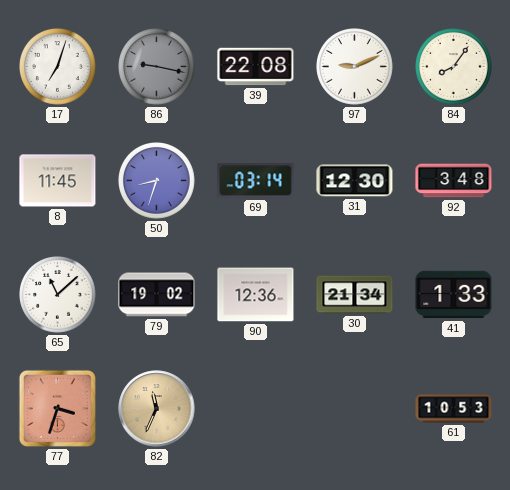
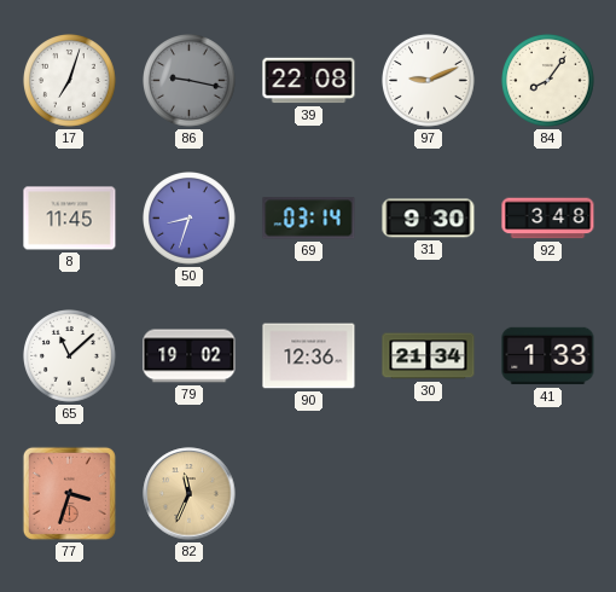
31: 12:30 -> 9:30 (429, 219)
61: 10:53 -> none (454, 409)
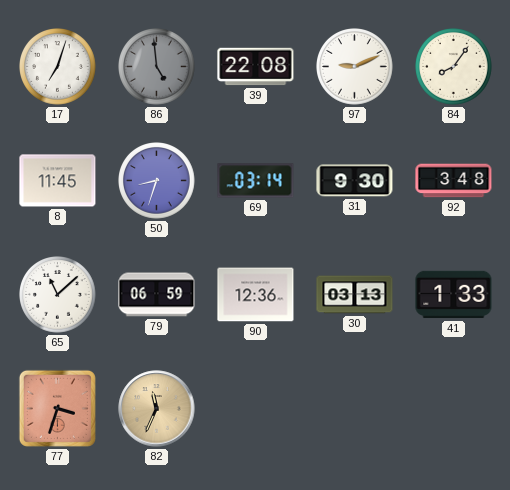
86: 9:17 -> 4:59 (157, 67)
79: 19:02 -> 06:59 (157, 295)
30: 21:34 -> 03:13 (355, 295)
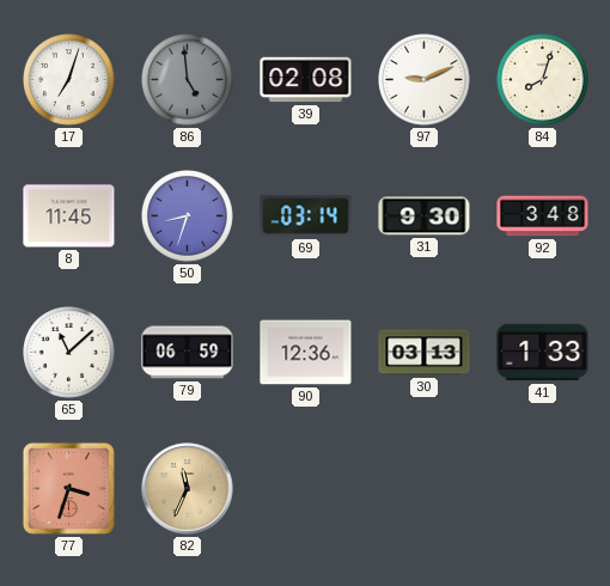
39: 22:08 -> 02:08 (306, 80)
84: 8:06 -> 8:03 (543, 80)
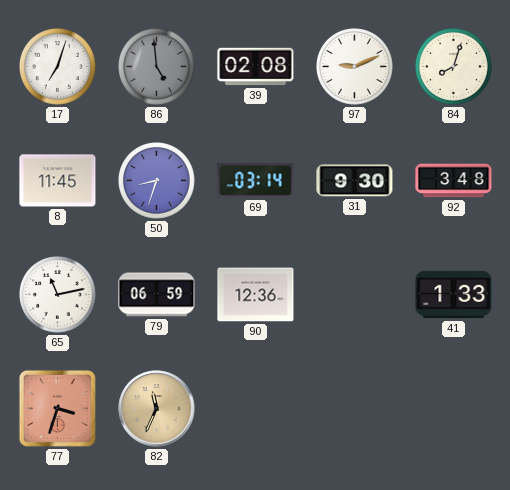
65: 11:08 -> 11:13 (58, 295)
30: 03:13 -> none (425, 353)
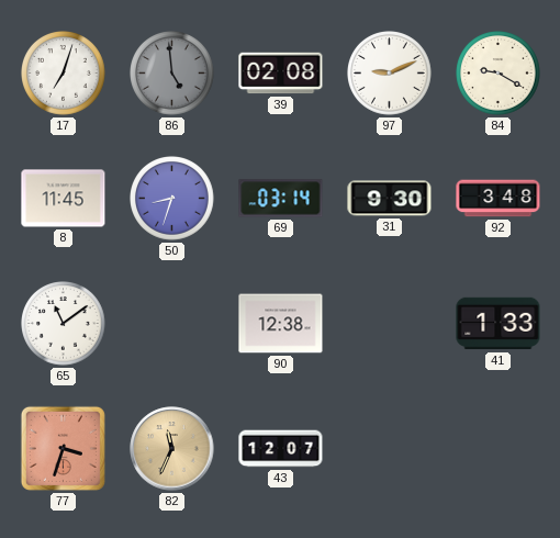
84: 8:03 -> 9:20 (499, 74)
65: 11:13 -> 11:09 (64, 324)
79: 06:59 -> none (157, 295)
90: 12:36 -> 12:38 (281, 324)
43: none -> 12:07 (281, 449)
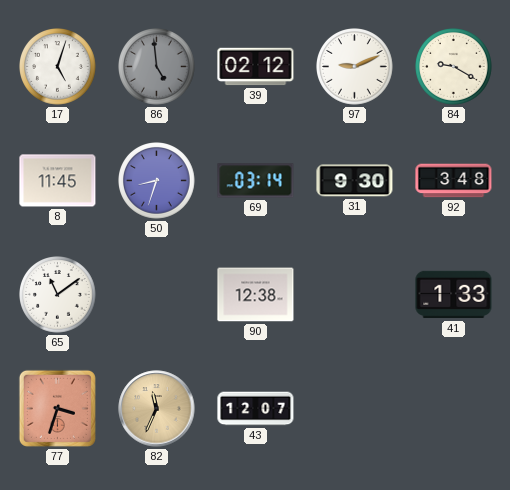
17: 7:03 -> 5:03 (58, 67)
39: 02:08 -> 02:12 (256, 67)
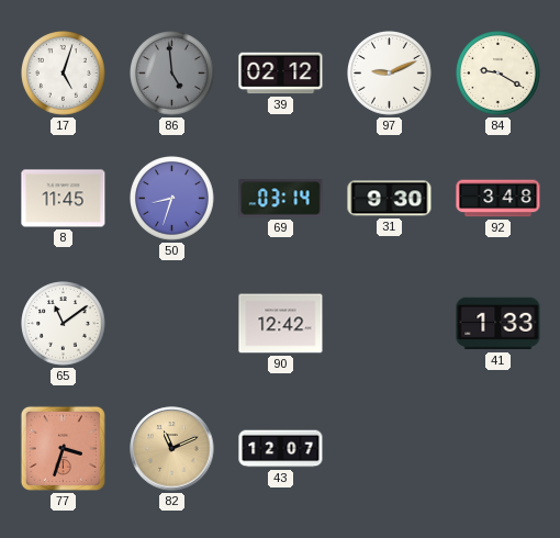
90: 12:38 -> 12:42 (281, 324)
82: 11:34 -> 11:11 (172, 449)
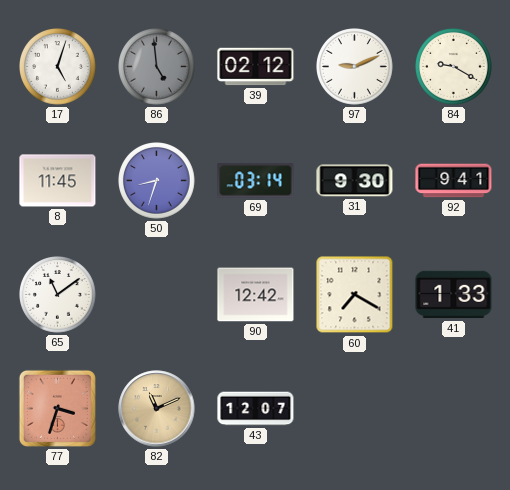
92: 3:48 -> 9:41 (454, 181)
60: none -> 7:20 (355, 295)
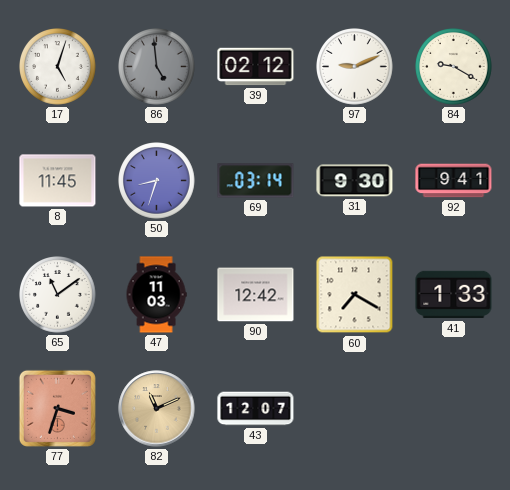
47: none -> 11:03 (156, 295)
